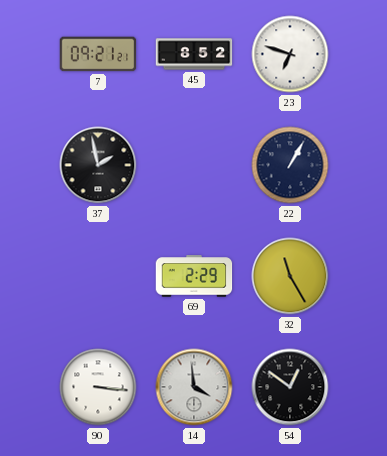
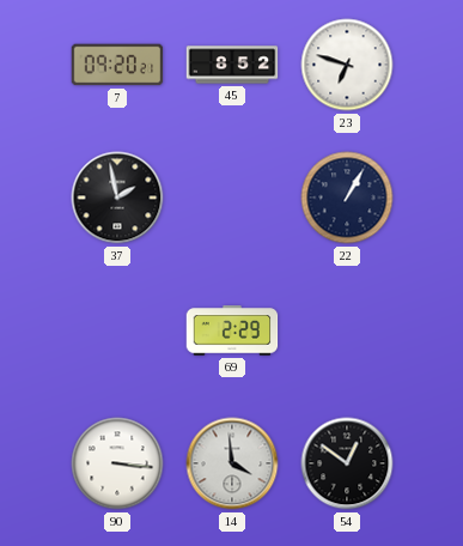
7: 09:21 -> 09:20 (117, 65)
32: 11:25 -> none (290, 276)
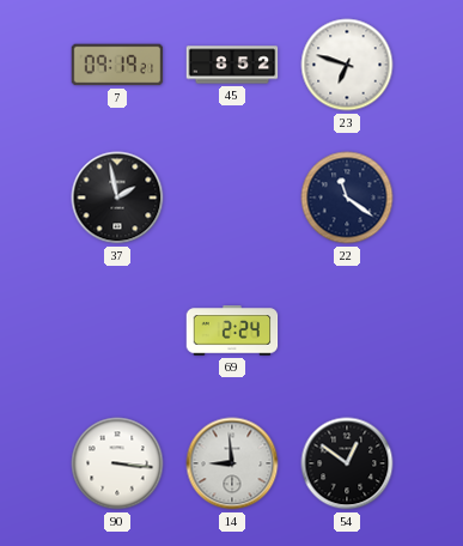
7: 09:20 -> 09:19 (117, 65)
22: 1:05 -> 11:21 (347, 198)
69: 2:29 -> 2:24 (232, 330)
14: 3:59 -> 8:59 (232, 463)
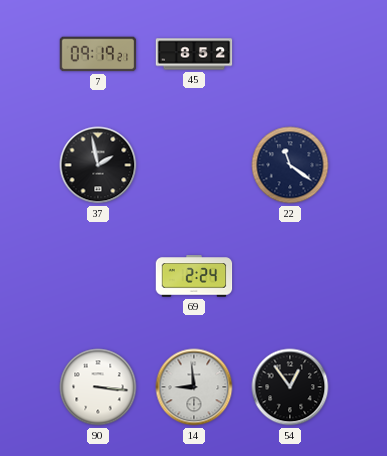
23: 6:48 -> none (347, 65)
54: 12:51 -> 12:54 (290, 387)
